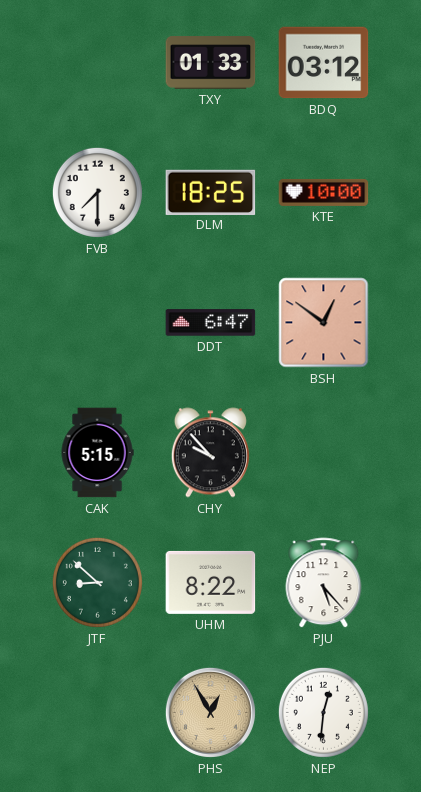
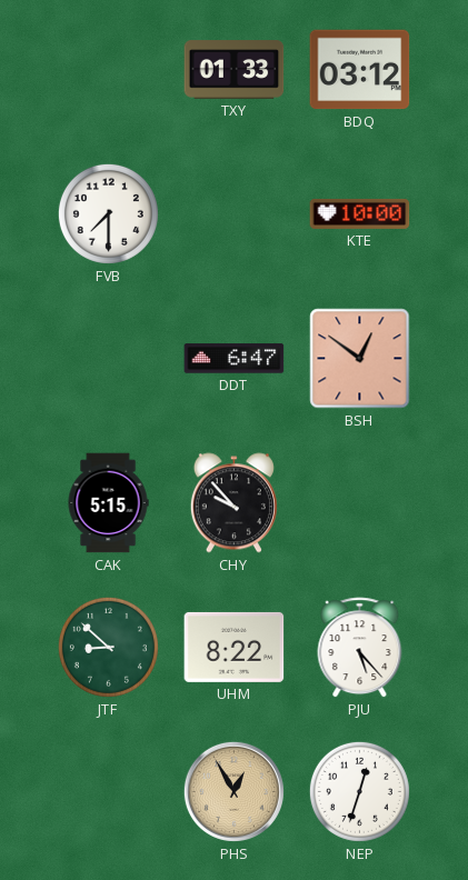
DLM: 18:25 -> none (211, 192)
NEP: 12:31 -> 12:33 (359, 791)
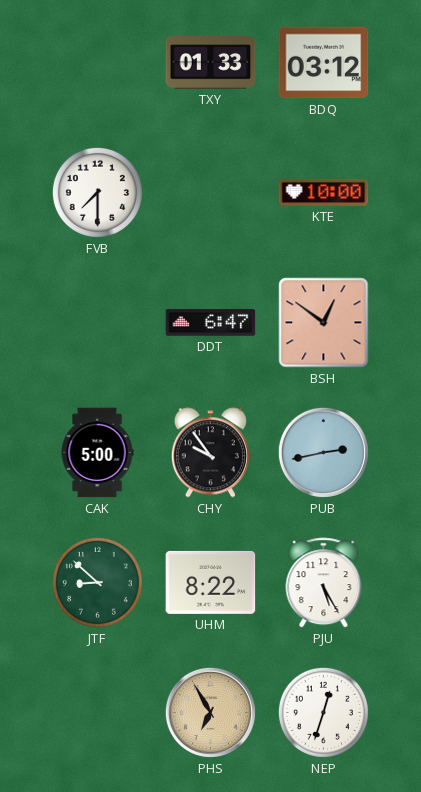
CAK: 5:15 -> 5:00 (97, 453)
CHY: 9:53 -> 9:54 (210, 453)
PUB: none -> 2:43 (323, 452)
PJU: 5:23 -> 5:25 (324, 583)
PHS: 12:55 -> 6:55 (210, 712)
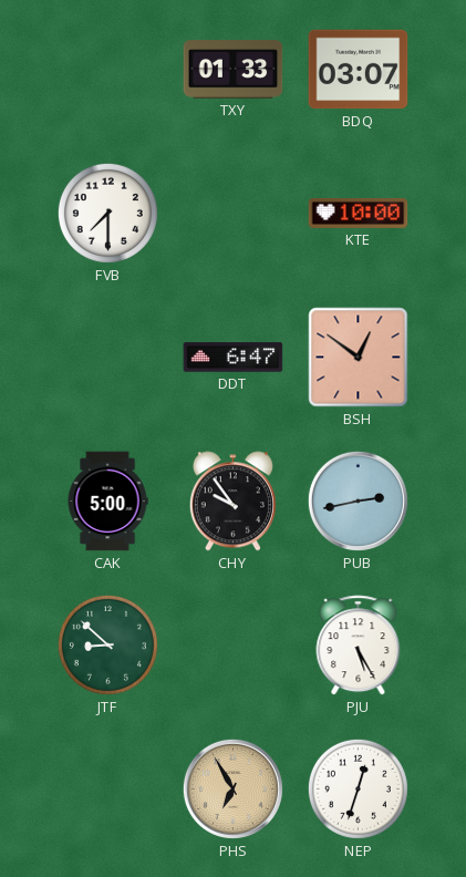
BDQ: 03:12 -> 03:07 (359, 70)
UHM: 8:22 -> none (211, 582)
